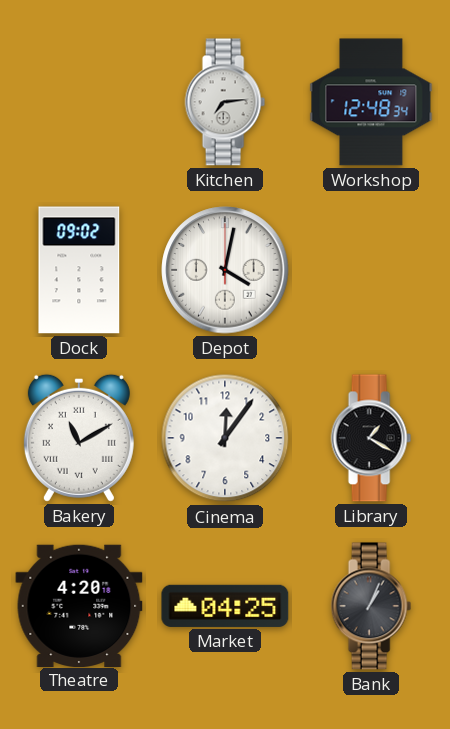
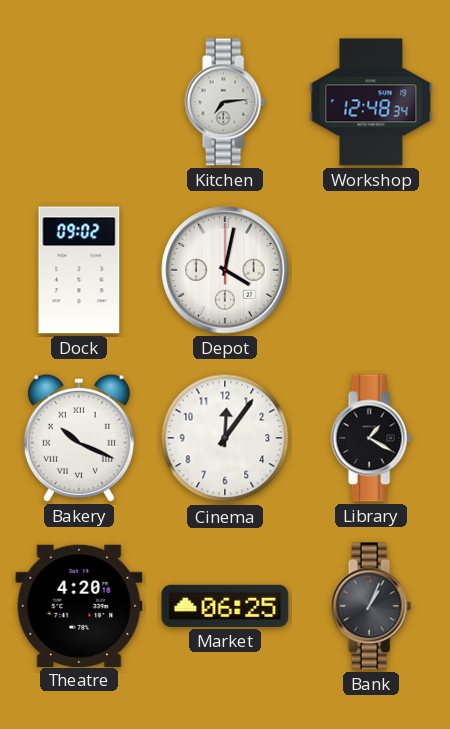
Bakery: 11:10 -> 10:19 (79, 438)
Market: 04:25 -> 06:25 (225, 606)
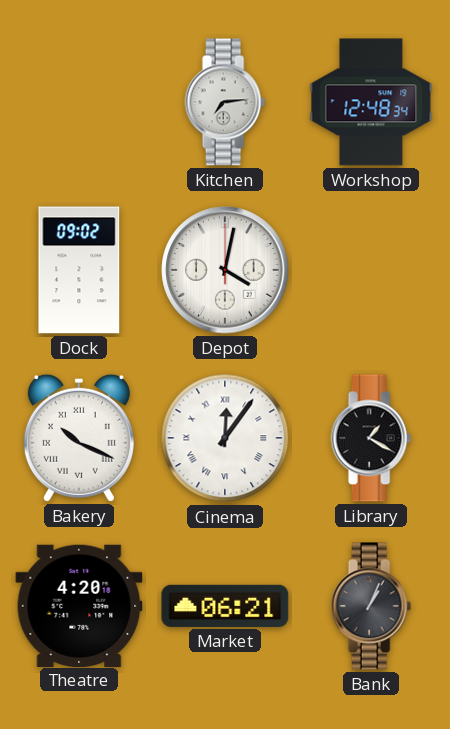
Cinema numerals: Arabic -> Roman (225, 438)
Market: 06:25 -> 06:21 (225, 606)
